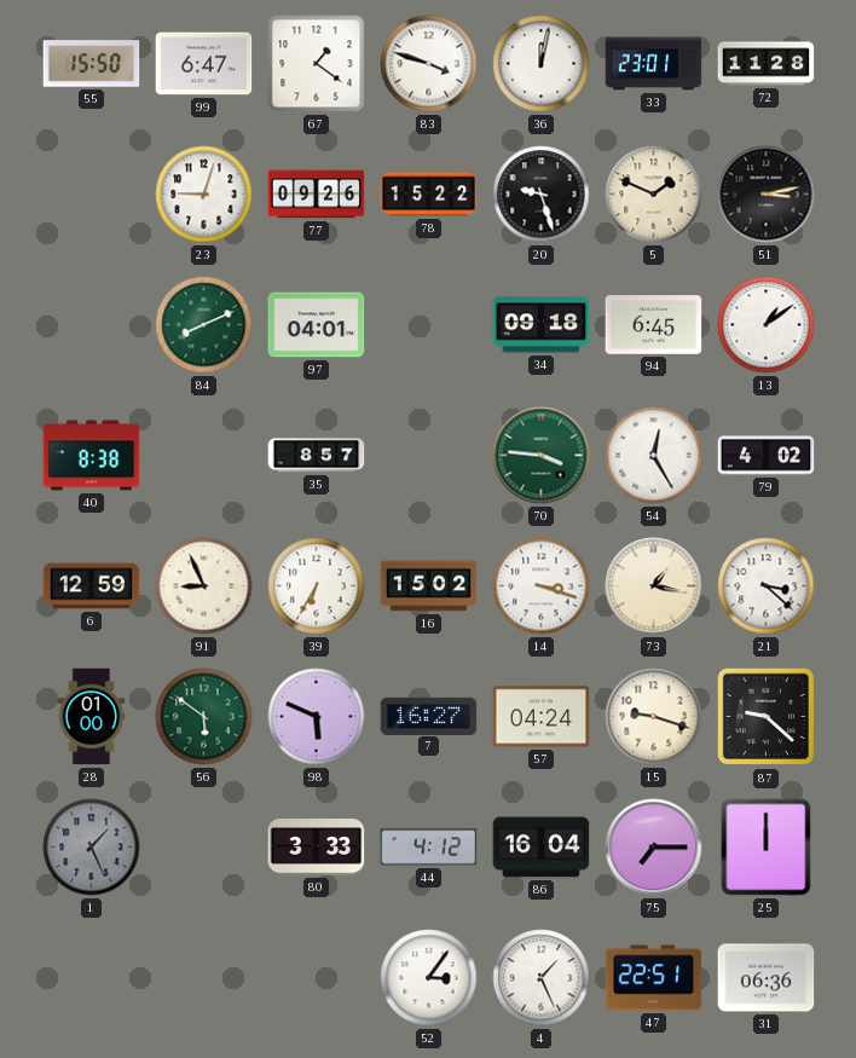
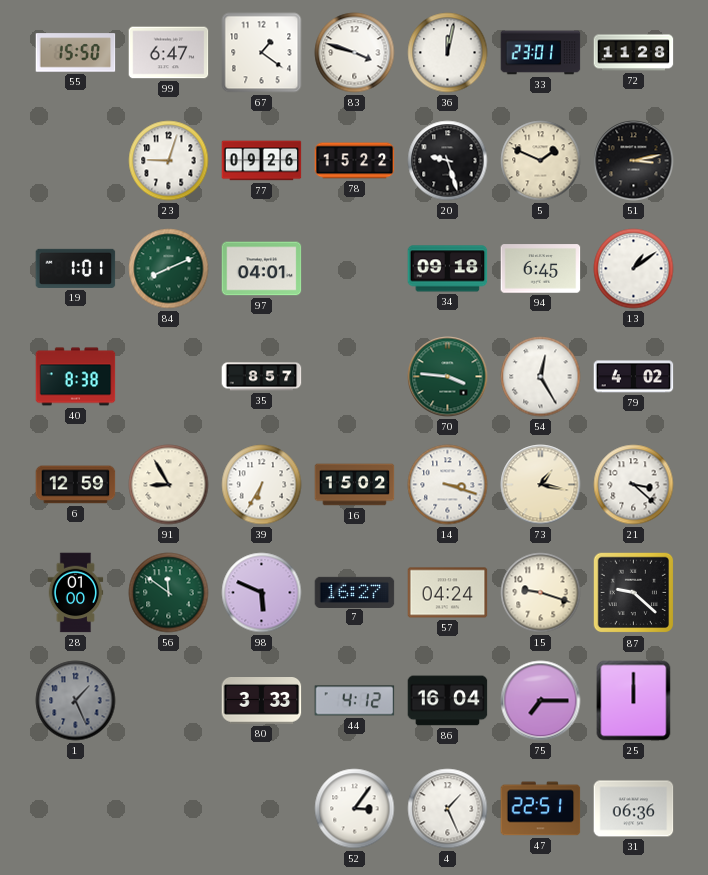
19: none -> 1:01 (76, 268)
91: 8:56 -> 8:55 (169, 485)
56: 5:51 -> 11:51 (169, 593)
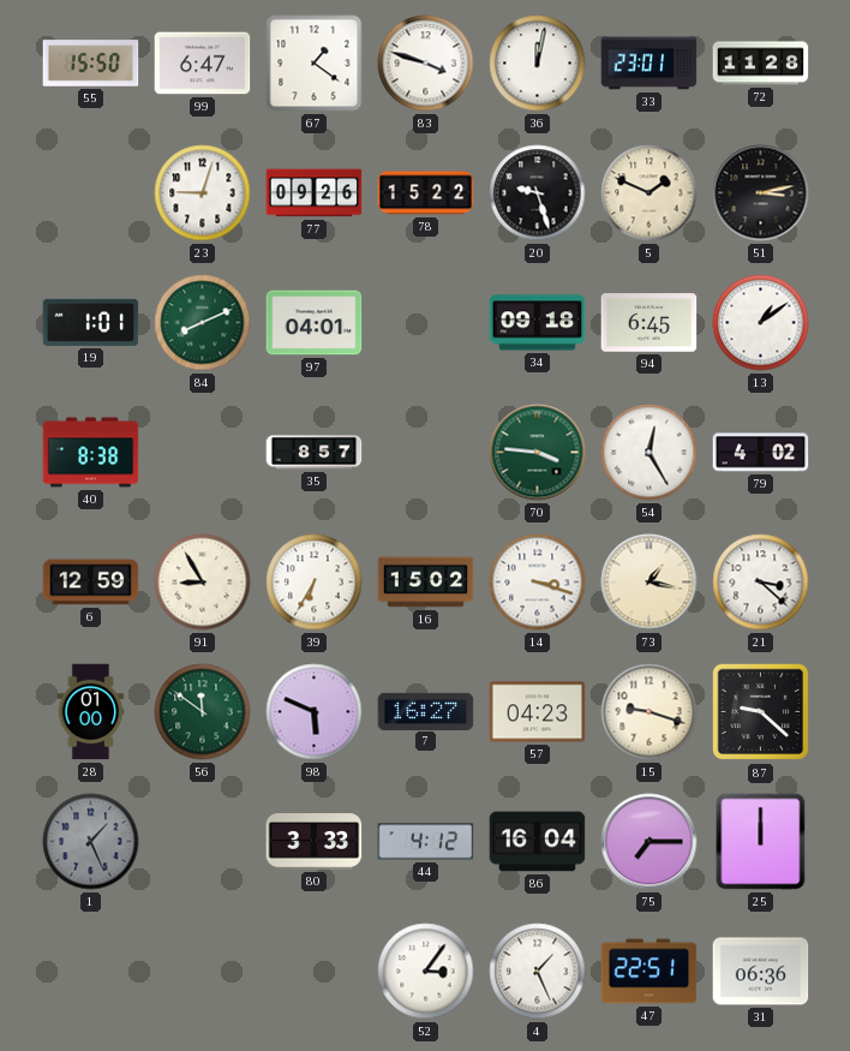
57: 04:24 -> 04:23 (538, 712)
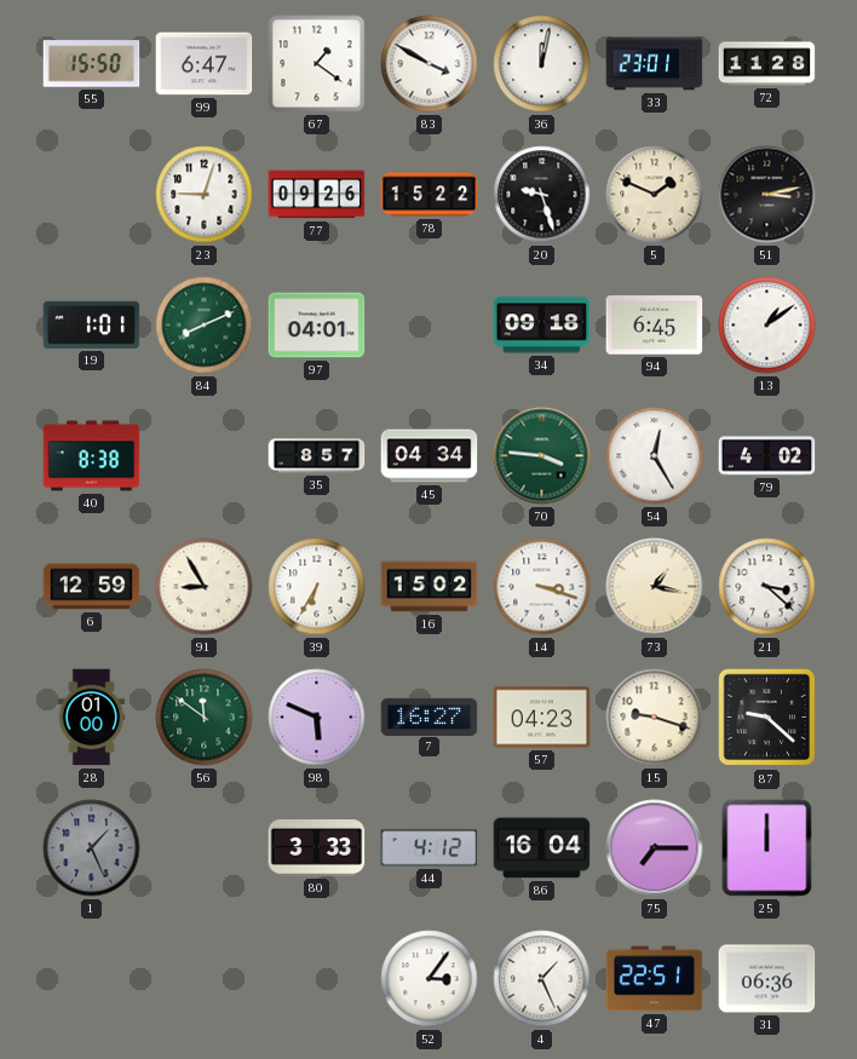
83: 3:48 -> 3:50 (430, 64)
45: none -> 04:34 (430, 456)
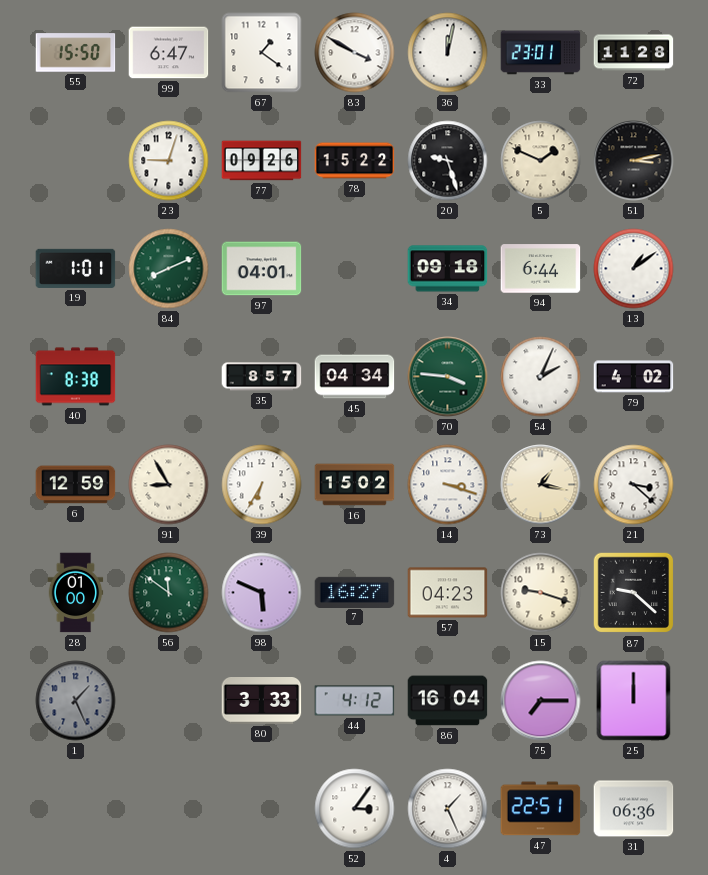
94: 6:45 -> 6:44 (541, 269)
54: 12:25 -> 2:04 (541, 377)
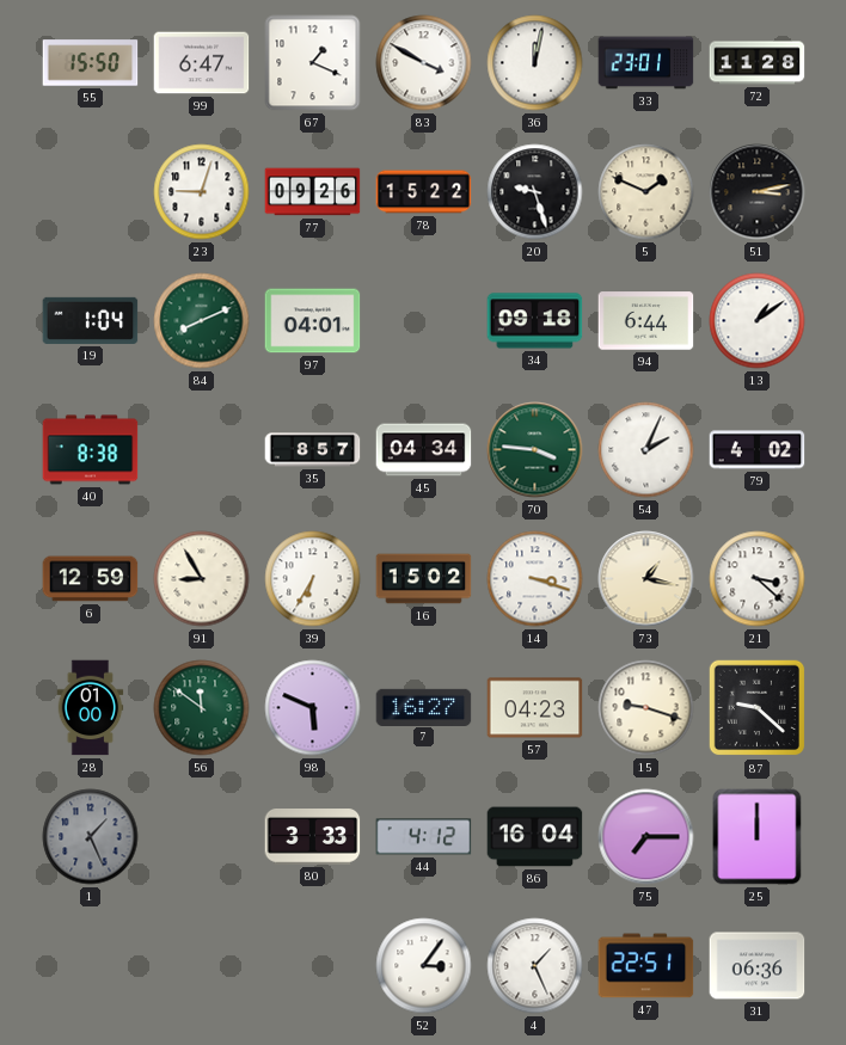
67: 1:21 -> 1:19 (313, 63)
19: 1:01 -> 1:04 (91, 320)
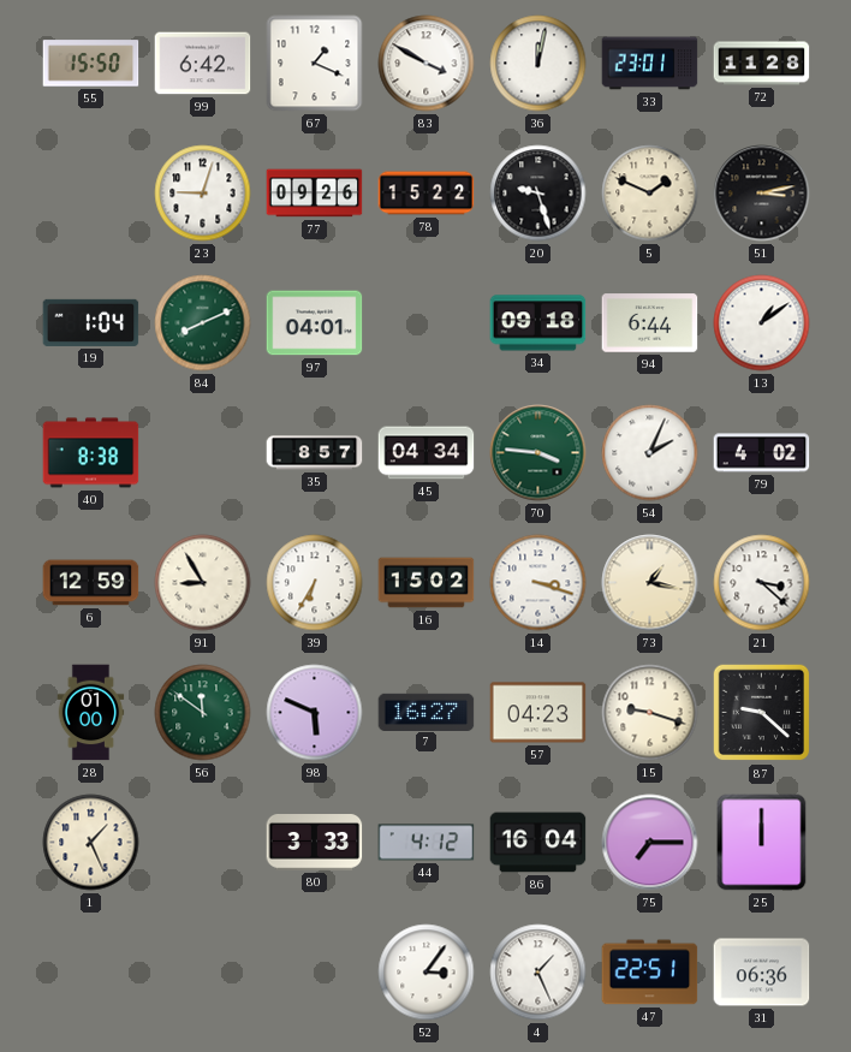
99: 6:47 -> 6:42 (203, 64)
1 dial: grey -> cream (91, 843)
